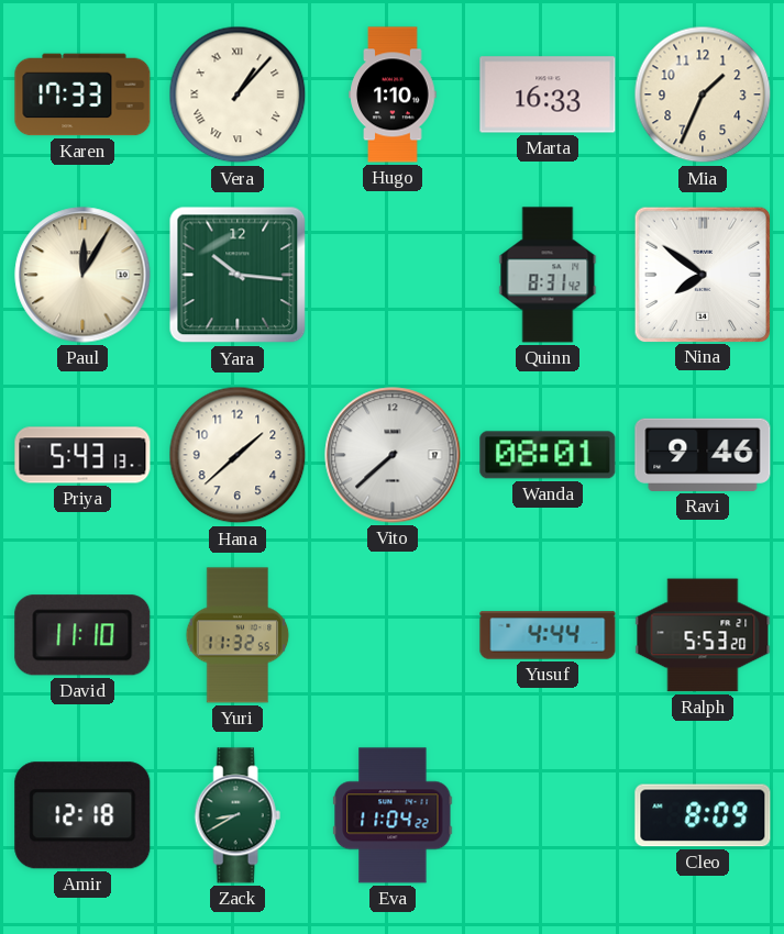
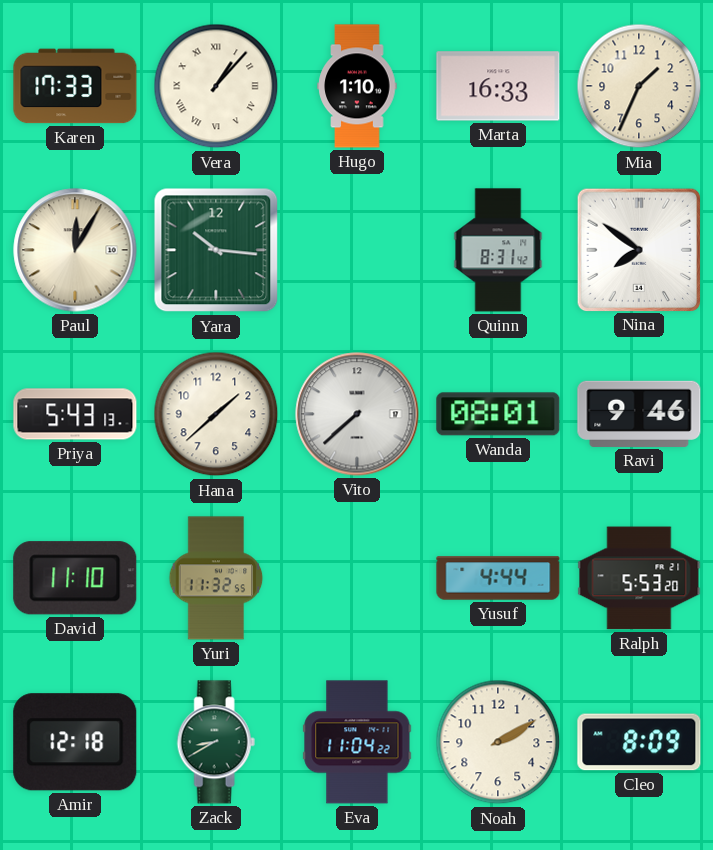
Noah: none -> 2:10 (498, 742)
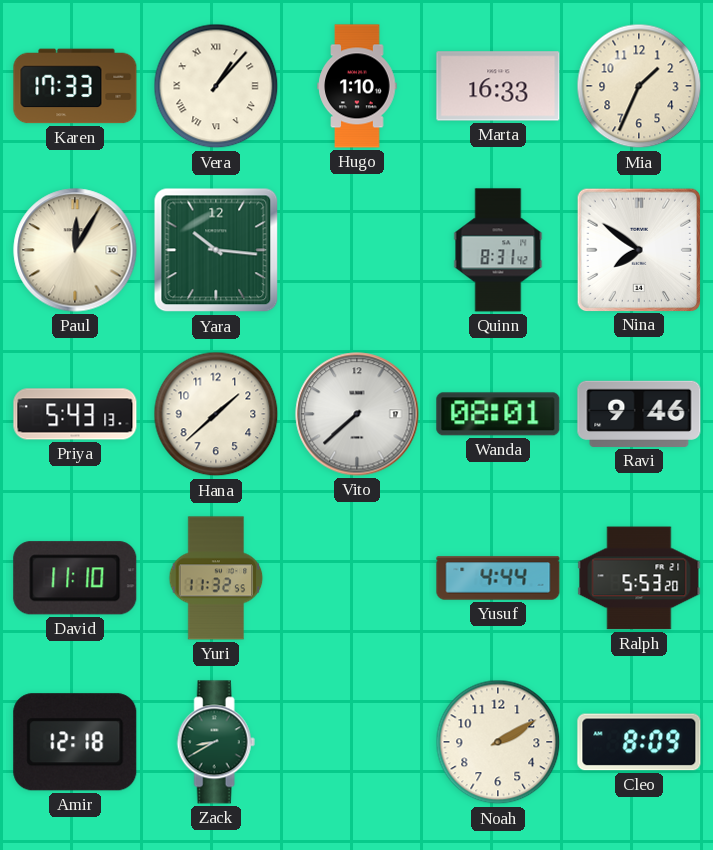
Eva: 11:04 -> none (357, 742)
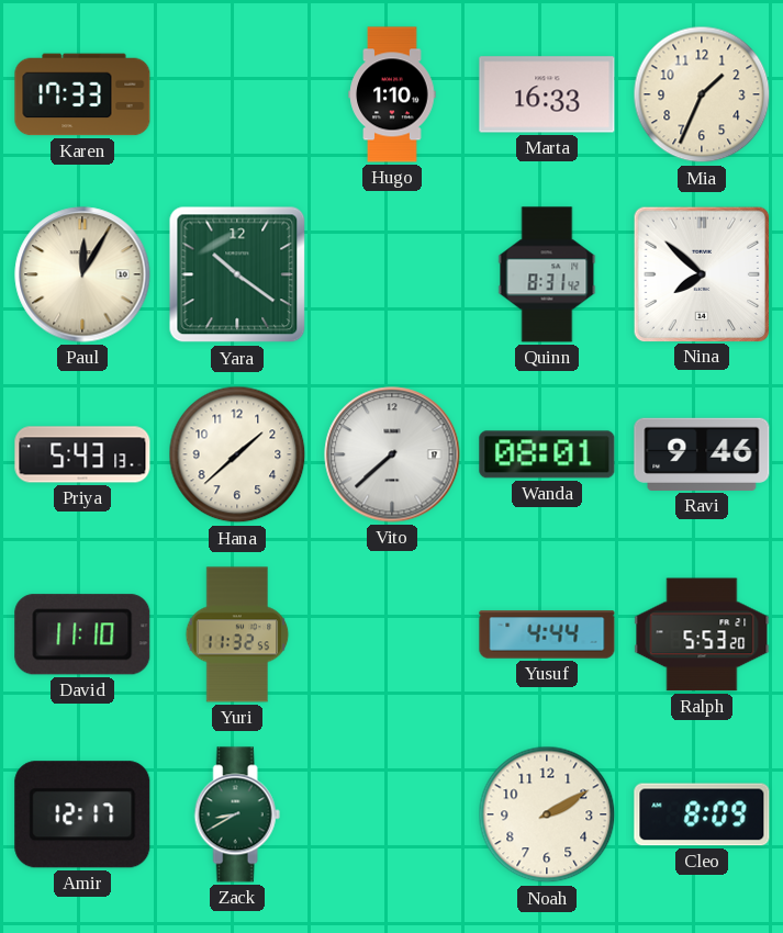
Vera: 1:07 -> none (216, 86)
Yara: 10:16 -> 10:21 (237, 274)
Nina: 7:51 -> 7:52 (701, 273)
Amir: 12:18 -> 12:17 (82, 814)
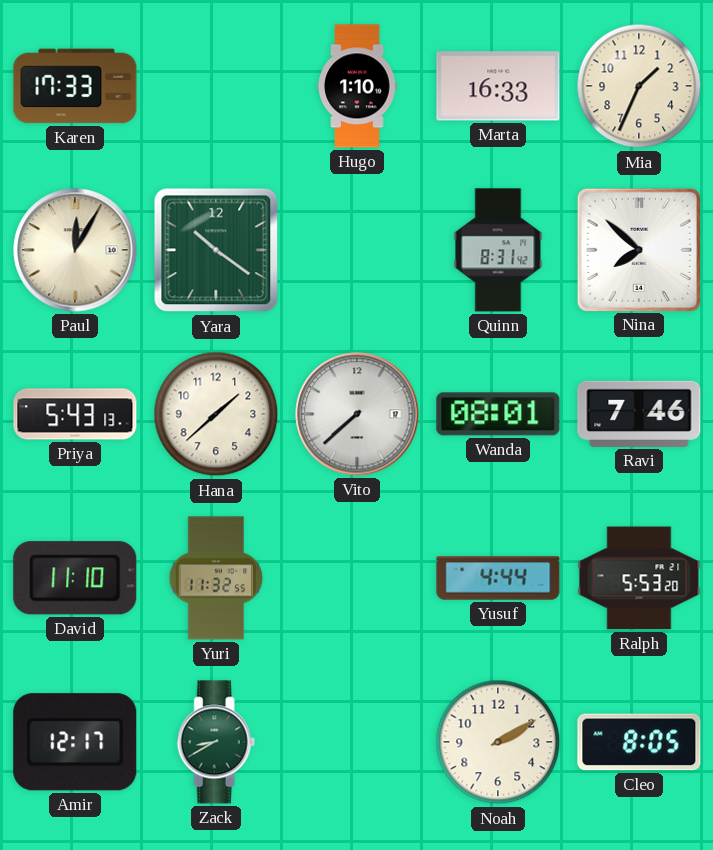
Ravi: 9:46 -> 7:46 (639, 414)
Cleo: 8:09 -> 8:05 (639, 742)
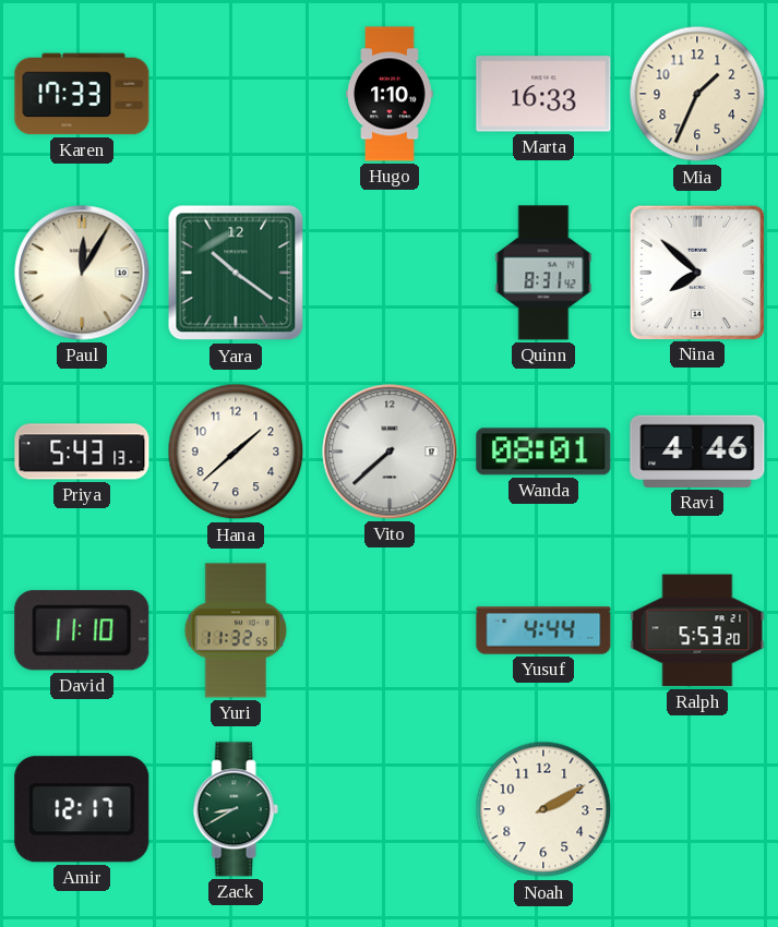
Ravi: 7:46 -> 4:46 (697, 452)
Cleo: 8:05 -> none (639, 742)
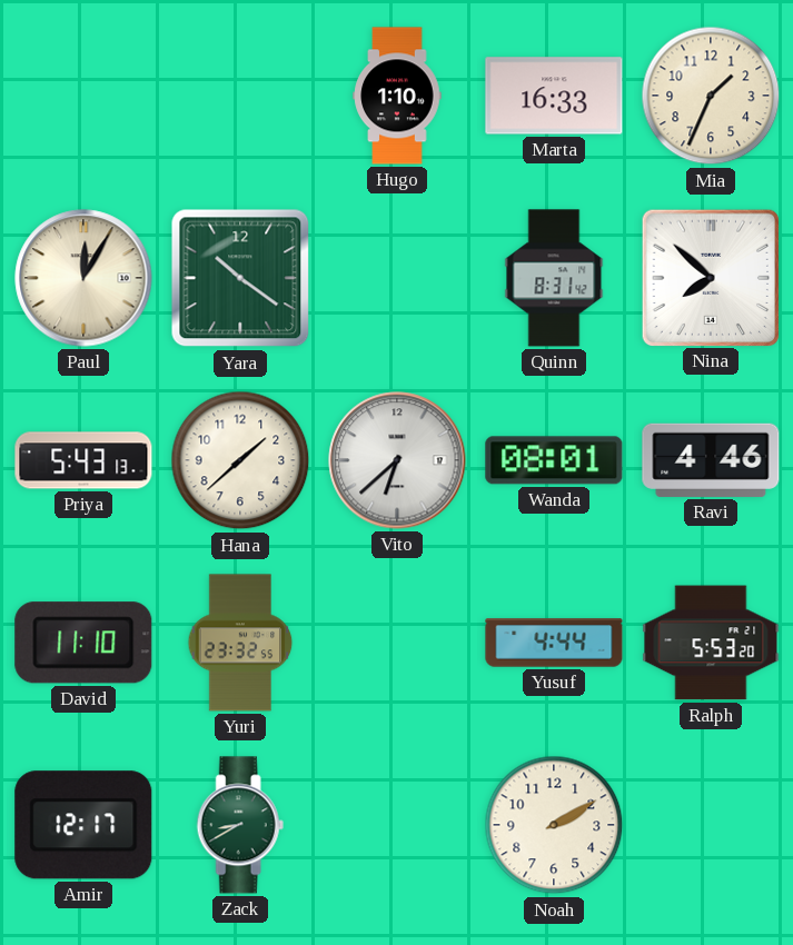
Karen: 17:33 -> none (82, 94)
Vito: 7:38 -> 6:38 (397, 460)
Yuri: 11:32 -> 23:32 (240, 643)
